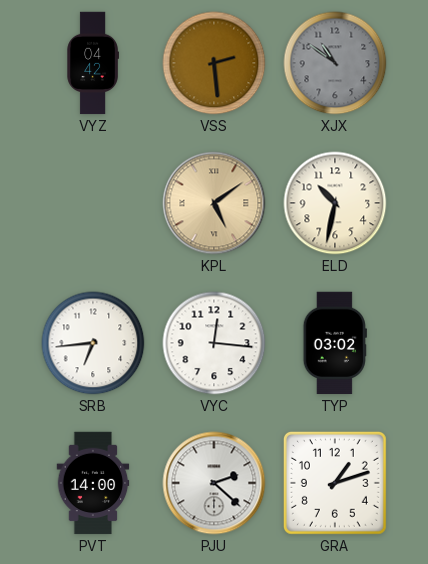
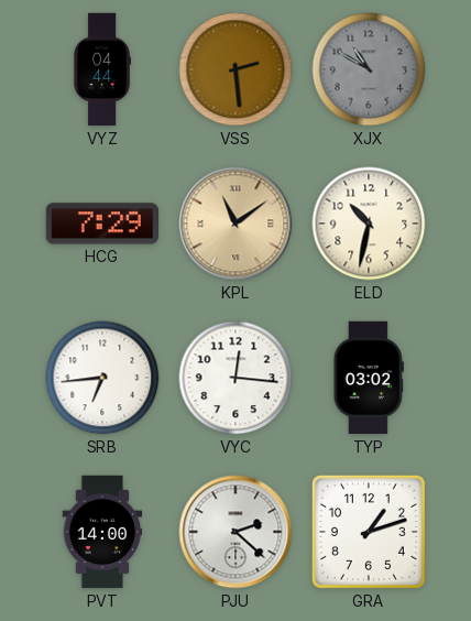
VYZ: 04:42 -> 04:44 (102, 69)
XJX: 10:51 -> 10:50 (369, 69)
HCG: none -> 7:29 (101, 224)
KPL: 5:09 -> 11:09 (235, 224)
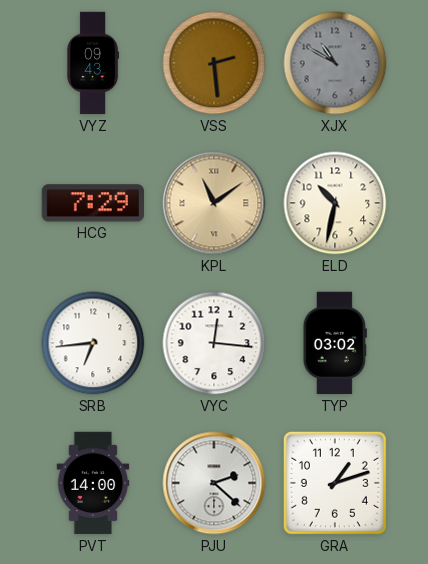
VYZ: 04:44 -> 09:43 (93, 63)
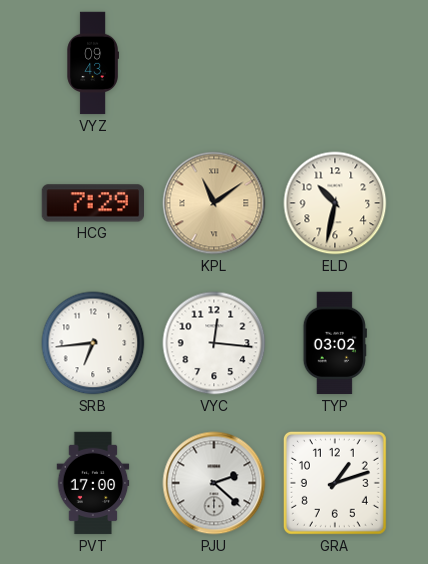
VSS: 2:29 -> none (214, 63)
XJX: 10:50 -> none (335, 63)
PVT: 14:00 -> 17:00 (93, 483)
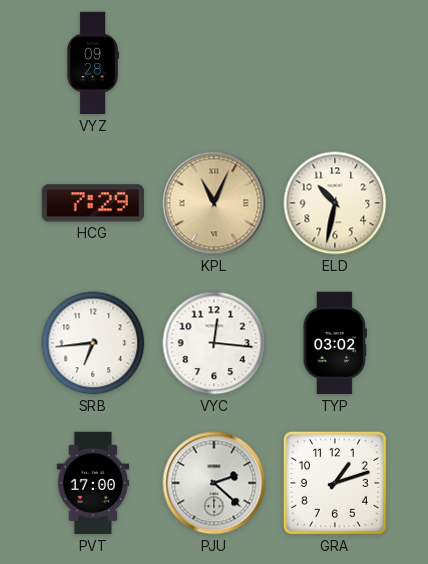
VYZ: 09:43 -> 09:28 (93, 63)
KPL: 11:09 -> 11:04 (214, 203)
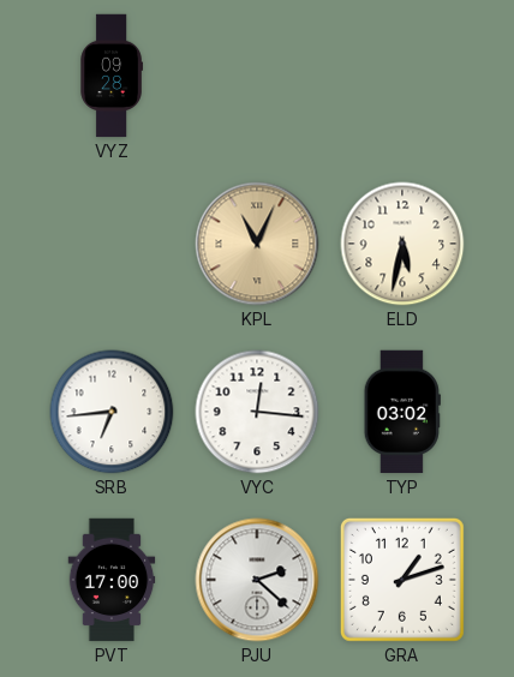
HCG: 7:29 -> none (92, 203)
ELD: 10:32 -> 5:32 (402, 244)
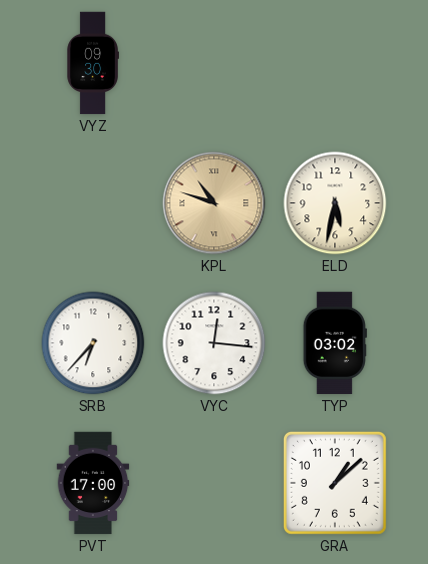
VYZ: 09:28 -> 09:30 (93, 63)
KPL: 11:04 -> 10:48 (214, 203)
SRB: 6:44 -> 6:37 (93, 343)
PJU: 2:22 -> none (257, 580)
GRA: 1:12 -> 1:08 (335, 483)
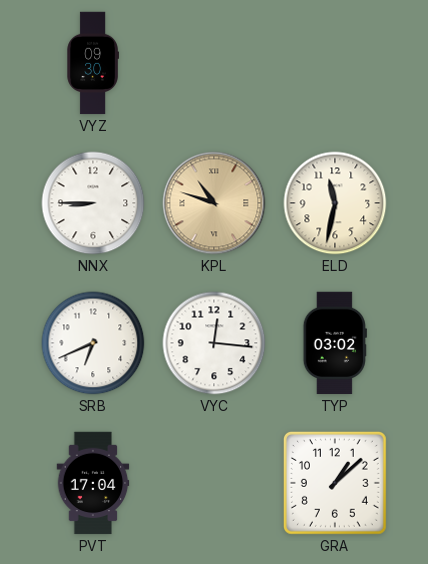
NNX: none -> 8:45 (93, 203)
ELD: 5:32 -> 11:32 (335, 203)
SRB: 6:37 -> 6:41 (93, 343)
PVT: 17:00 -> 17:04 (93, 483)
